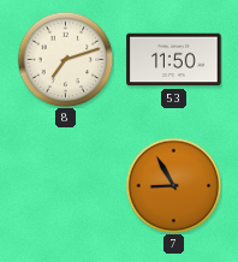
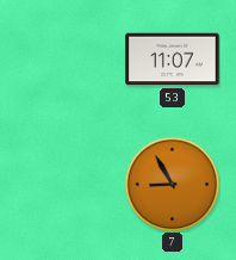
8: 7:12 -> none (65, 59)
53: 11:50 -> 11:07 (173, 60)
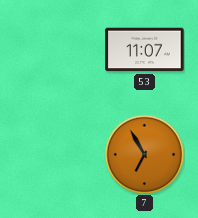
7: 8:55 -> 6:55 (144, 154)
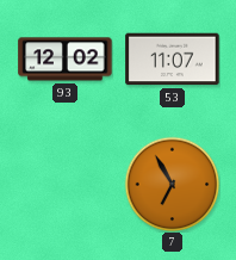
93: none -> 12:02 (66, 60)
